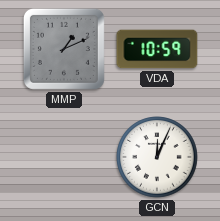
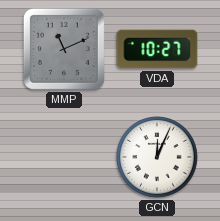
MMP: 1:11 -> 11:11 (64, 49)
VDA: 10:59 -> 10:27 (157, 49)
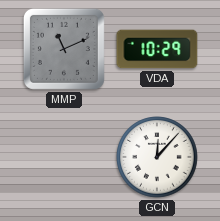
VDA: 10:27 -> 10:29 (157, 49)
GCN: 12:04 -> 12:07 (157, 157)
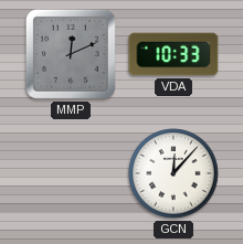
MMP: 11:11 -> 12:11 (71, 54)
VDA: 10:29 -> 10:33 (173, 54)
